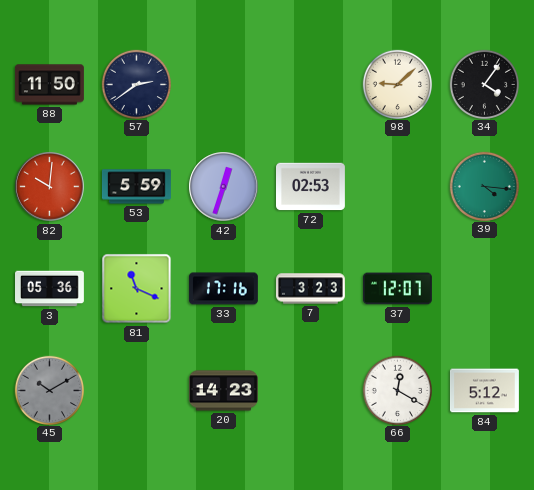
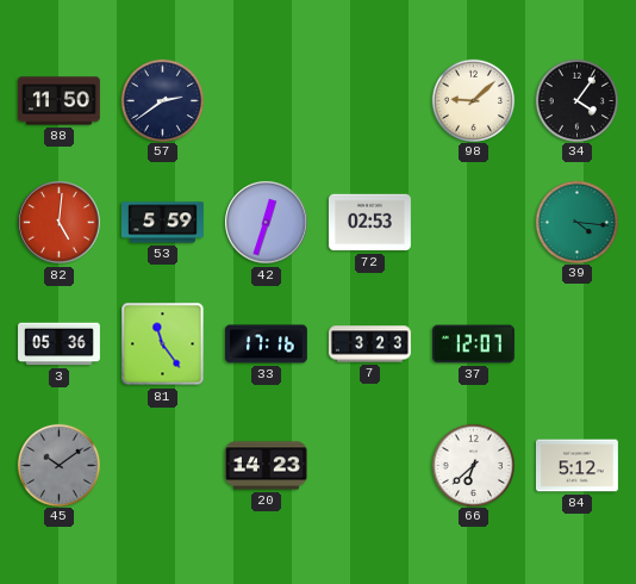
82: 10:01 -> 5:01 (60, 223)
81: 11:19 -> 11:24 (163, 344)
45: 10:10 -> 10:09 (58, 465)
66: 12:20 -> 6:38 (473, 465)
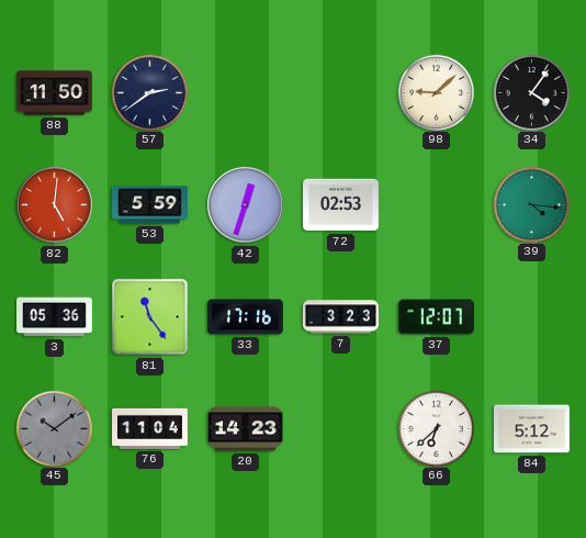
76: none -> 11:04 (150, 428)
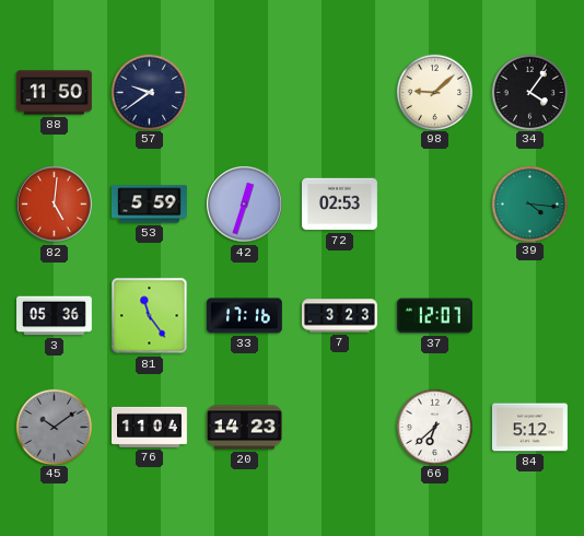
57: 2:39 -> 9:39 (149, 92)
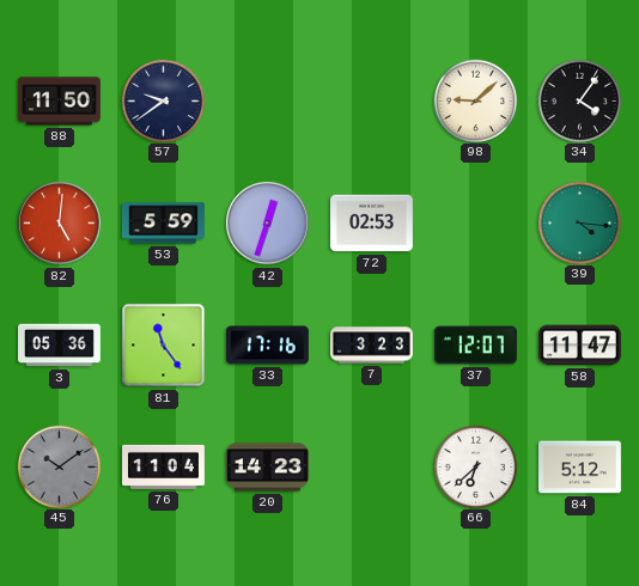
58: none -> 11:47 (579, 346)
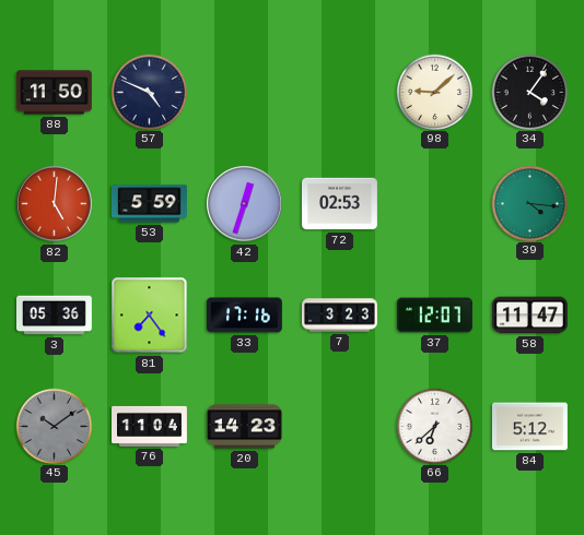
57: 9:39 -> 4:49 (149, 92)
81: 11:24 -> 7:24 (150, 316)
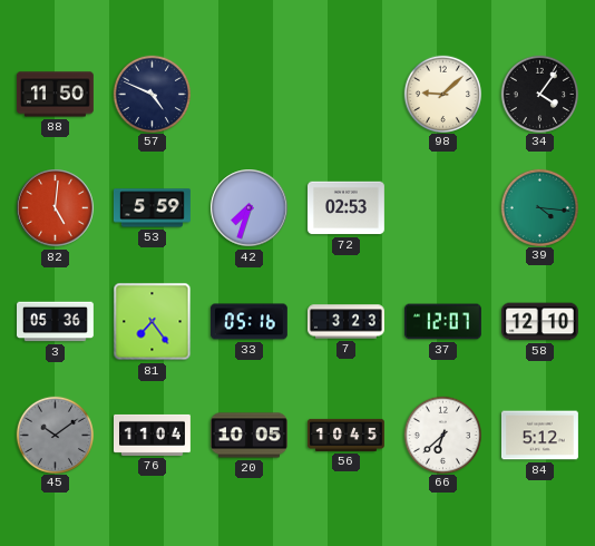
42: 12:33 -> 7:33 (250, 208)
33: 17:16 -> 05:16 (248, 322)
58: 11:47 -> 12:10 (539, 322)
20: 14:23 -> 10:05 (250, 436)
56: none -> 10:45 (347, 435)
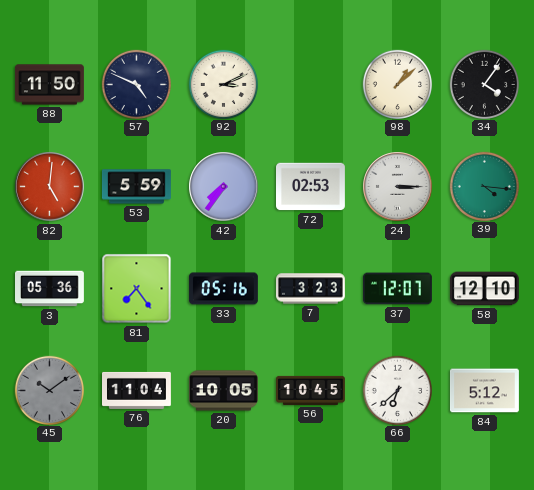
92: none -> 3:11 (223, 84)
98: 9:08 -> 1:08 (397, 84)
42: 7:33 -> 7:36 (224, 187)
24: none -> 3:15 (398, 187)
